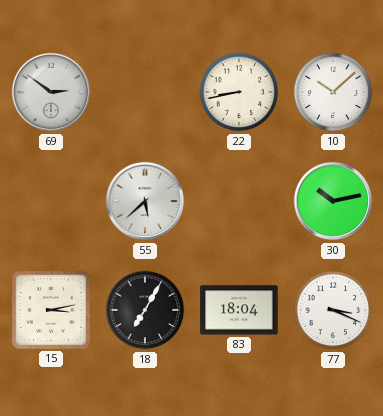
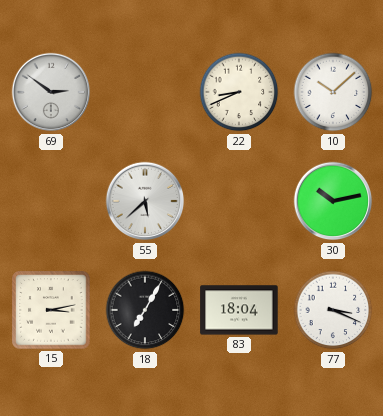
22: 8:43 -> 8:41 (239, 92)
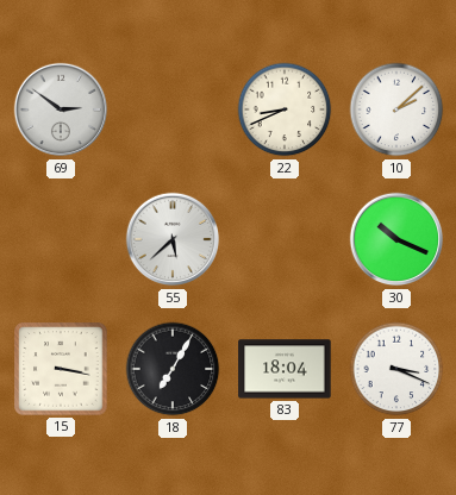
10: 10:08 -> 2:08 (396, 109)
30: 10:13 -> 10:19 (396, 239)
15: 3:13 -> 3:17 (61, 369)
